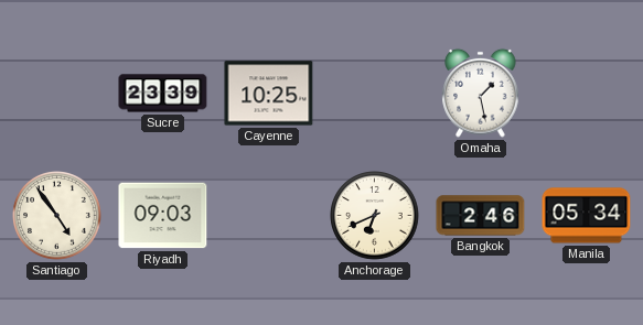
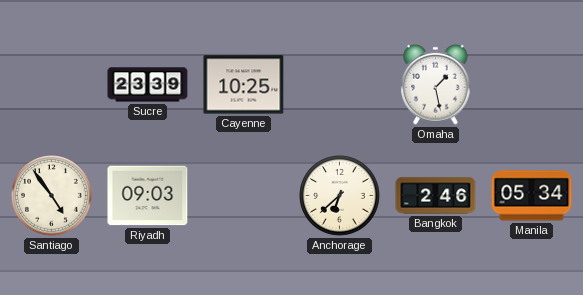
Anchorage: 6:41 -> 6:38 (340, 196)
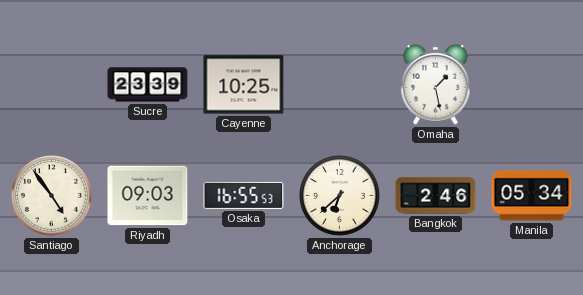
Osaka: none -> 16:55 (244, 195)
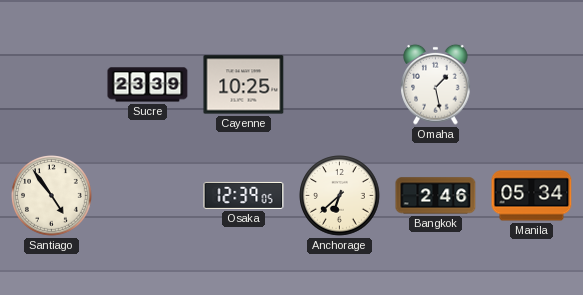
Riyadh: 09:03 -> none (148, 196)
Osaka: 16:55 -> 12:39 (244, 195)
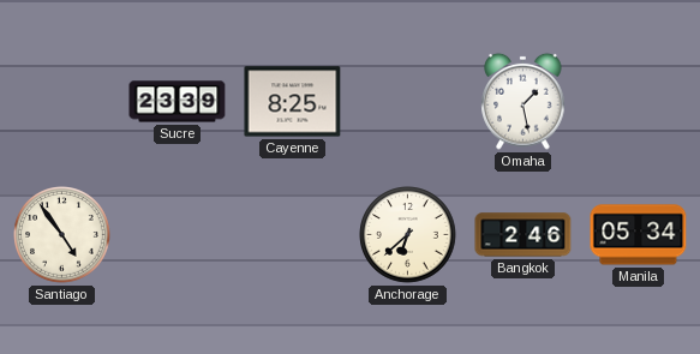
Cayenne: 10:25 -> 8:25 (293, 102)
Osaka: 12:39 -> none (244, 195)
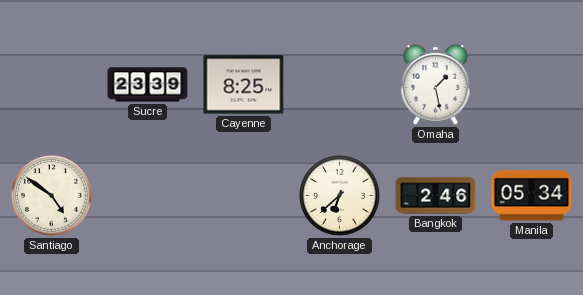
Santiago: 4:54 -> 4:51 (52, 196)
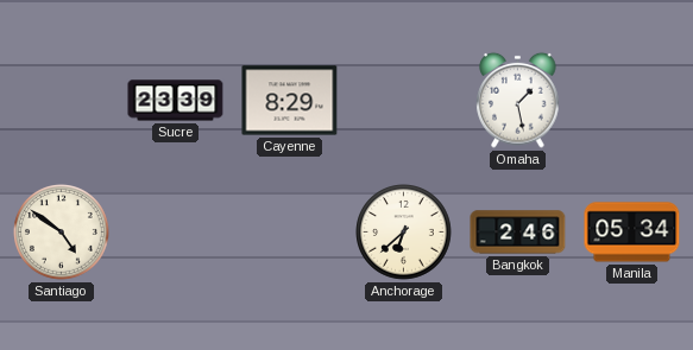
Cayenne: 8:25 -> 8:29 (290, 101)
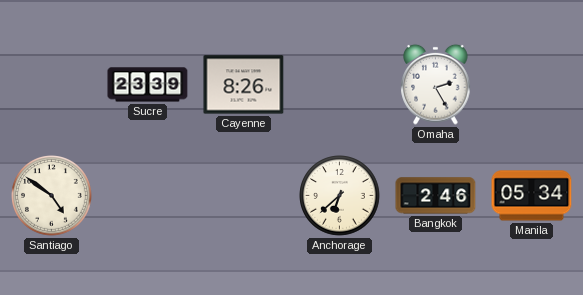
Cayenne: 8:29 -> 8:26 (244, 85)
Omaha: 1:28 -> 2:25 (436, 84)
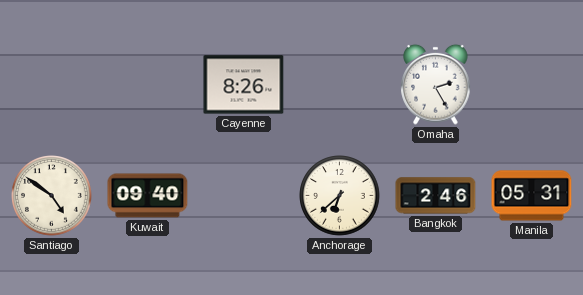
Sucre: 23:39 -> none (148, 85)
Kuwait: none -> 09:40 (148, 196)
Manila: 05:34 -> 05:31 (532, 196)
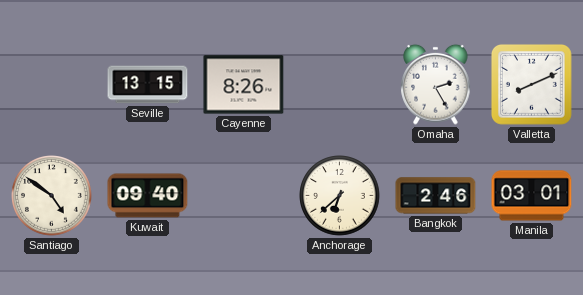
Seville: none -> 13:15 (148, 85)
Valletta: none -> 8:11 (531, 84)
Manila: 05:31 -> 03:01 (532, 196)
